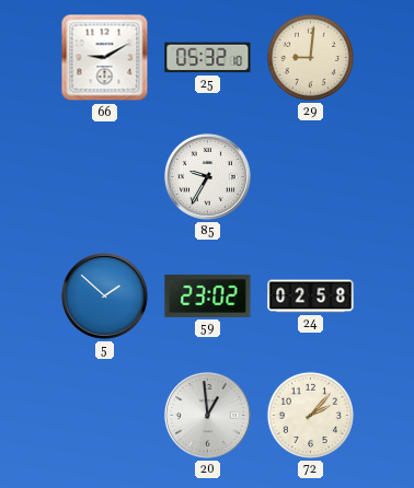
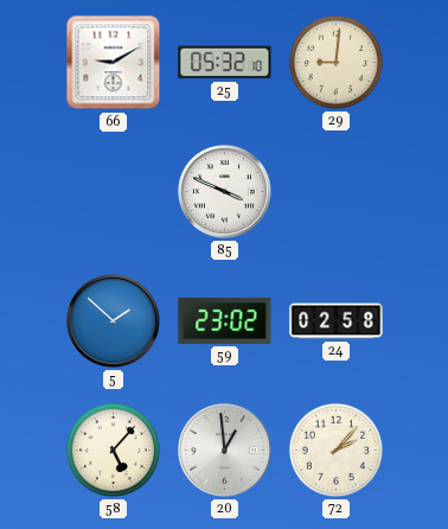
85: 9:35 -> 3:49 (224, 191)
58: none -> 5:07 (113, 450)
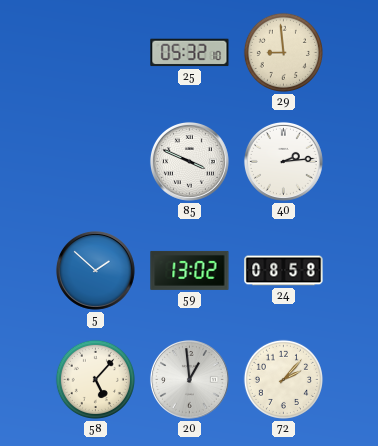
66: 9:10 -> none (114, 63)
29: 9:01 -> 8:59 (283, 52)
40: none -> 2:14 (283, 161)
59: 23:02 -> 13:02 (190, 270)
24: 02:58 -> 08:58 (284, 271)
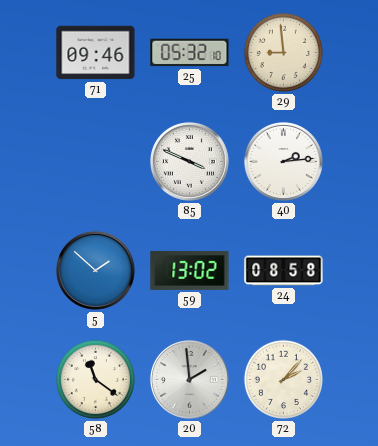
71: none -> 09:46 (96, 53)
58: 5:07 -> 11:21 (95, 379)
20: 12:59 -> 1:59 (189, 379)
